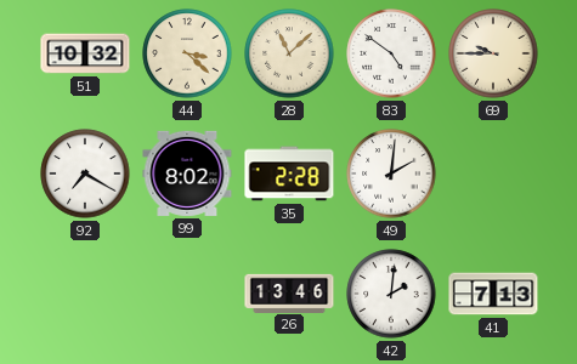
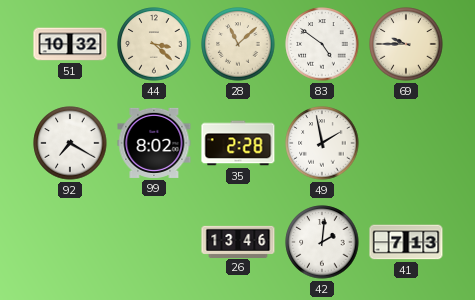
49: 2:01 -> 1:58 (322, 143)
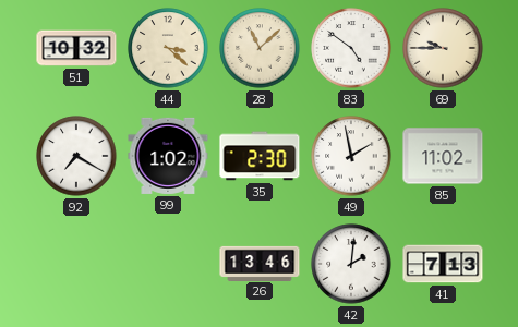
99: 8:02 -> 1:02 (168, 156)
35: 2:28 -> 2:30 (260, 156)
85: none -> 11:02 (443, 156)
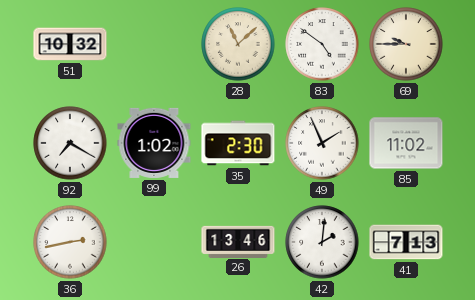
44: 3:22 -> none (168, 48)
49: 1:58 -> 1:56 (322, 143)
36: none -> 2:43 (70, 242)
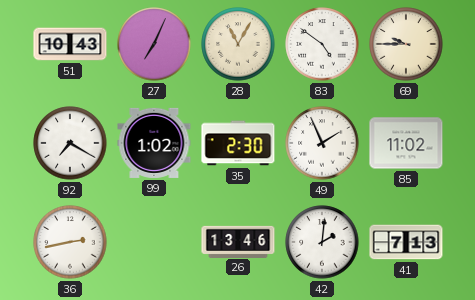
51: 10:32 -> 10:43 (70, 44)
27: none -> 7:04 (154, 44)
28: 11:08 -> 11:05 (238, 44)
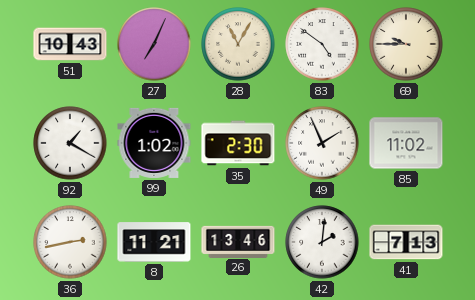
92: 7:20 -> 1:20 (70, 143)
8: none -> 11:21 (154, 242)
